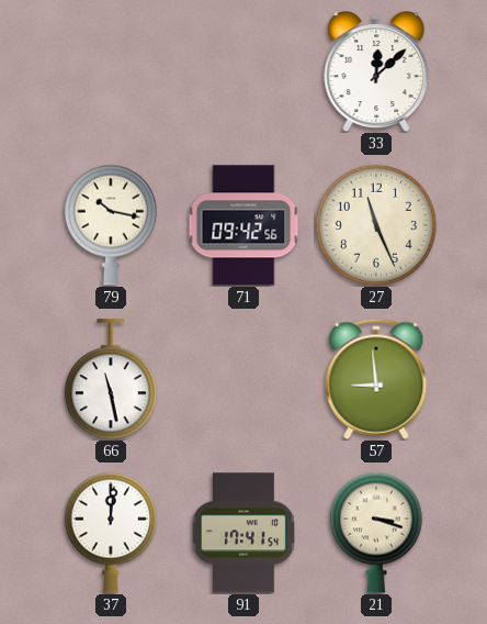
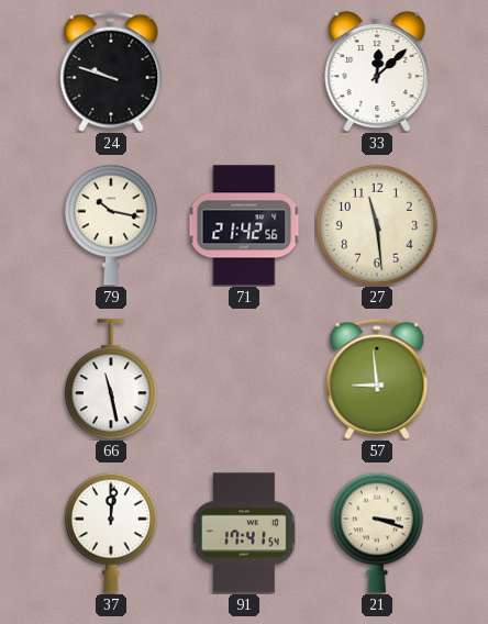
24: none -> 9:48 (111, 71)
71: 09:42 -> 21:42 (244, 225)
27: 11:26 -> 11:29 (377, 225)
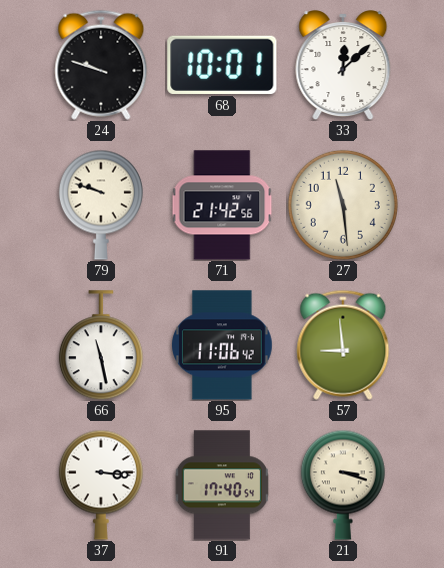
68: none -> 10:01 (222, 65)
79: 10:17 -> 9:48 (101, 205)
95: none -> 11:06 (223, 345)
37: 12:01 -> 3:16 (101, 485)
91: 17:41 -> 17:40 (221, 485)
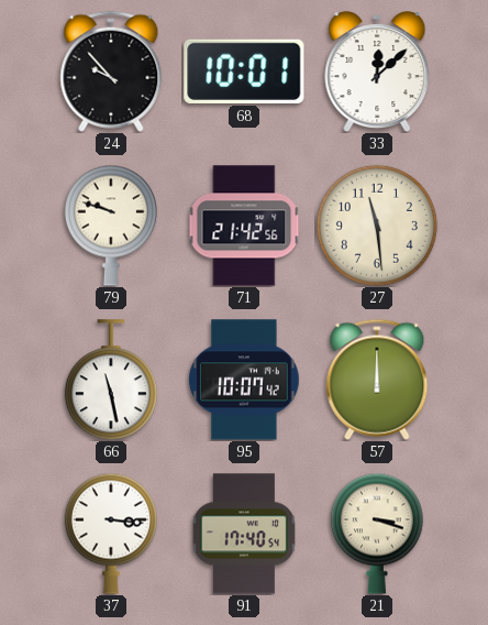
24: 9:48 -> 9:53 (111, 72)
95: 11:06 -> 10:07 (245, 380)
57: 8:59 -> 12:00 (377, 380)
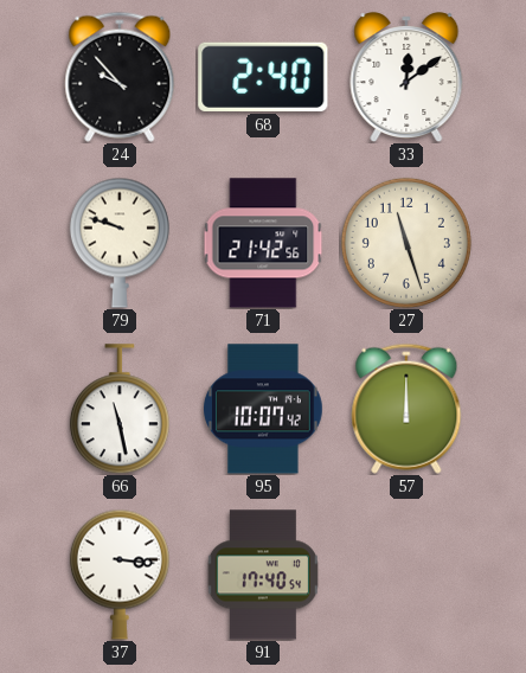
68: 10:01 -> 2:40 (263, 77)
33: 12:08 -> 12:09 (406, 77)
27: 11:29 -> 11:27 (406, 243)
21: 3:18 -> none (377, 534)
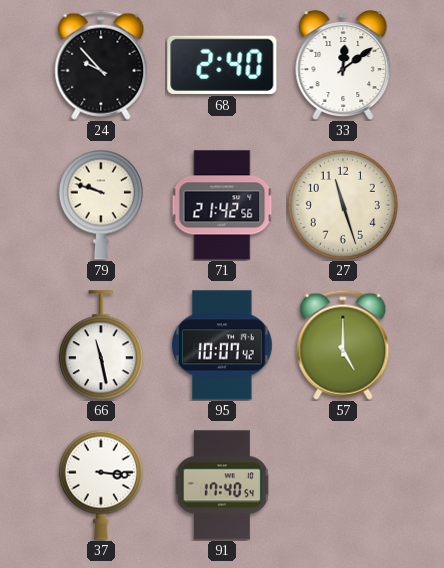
57: 12:00 -> 5:00 (343, 345)
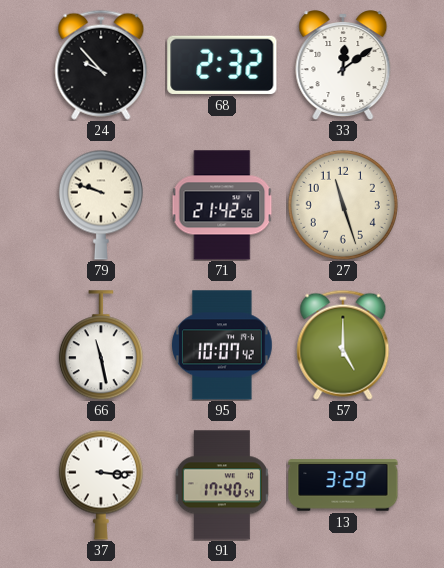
68: 2:40 -> 2:32 (222, 65)
13: none -> 3:29 (343, 485)
